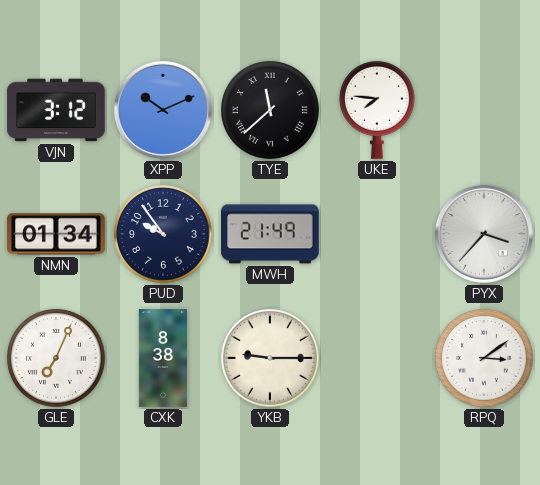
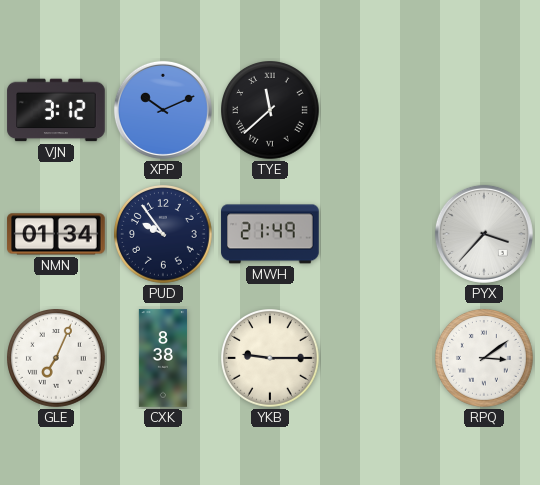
UKE: 7:46 -> none (377, 110)
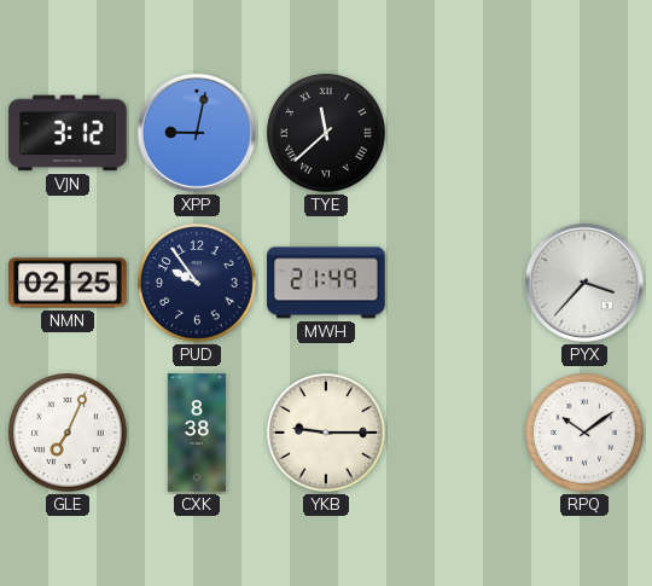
XPP: 10:11 -> 9:02 (197, 133)
NMN: 01:34 -> 02:25 (68, 283)
RPQ: 3:09 -> 10:09 (586, 434)
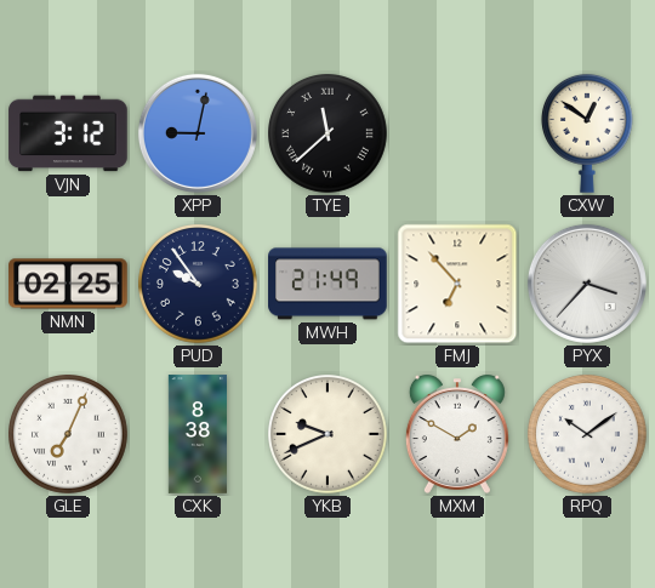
CXW: none -> 12:51 (587, 133)
FMJ: none -> 6:53 (457, 284)
YKB: 9:15 -> 9:41 (329, 435)
MXM: none -> 1:50 (457, 434)
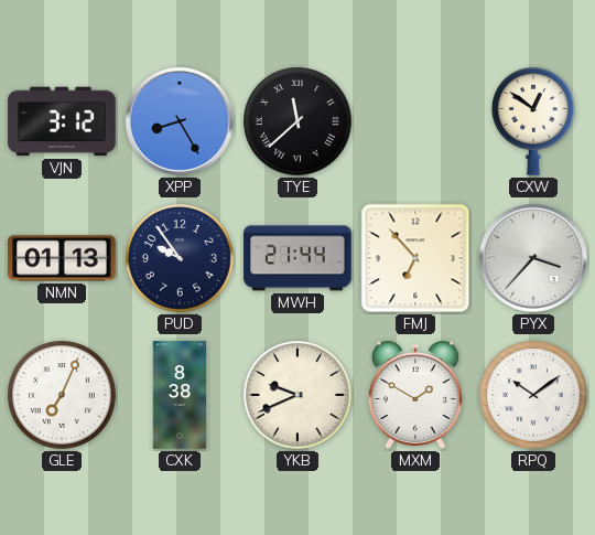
XPP: 9:02 -> 8:25 (180, 121)
NMN: 02:25 -> 01:13 (62, 258)
MWH: 21:49 -> 21:44 (297, 258)
